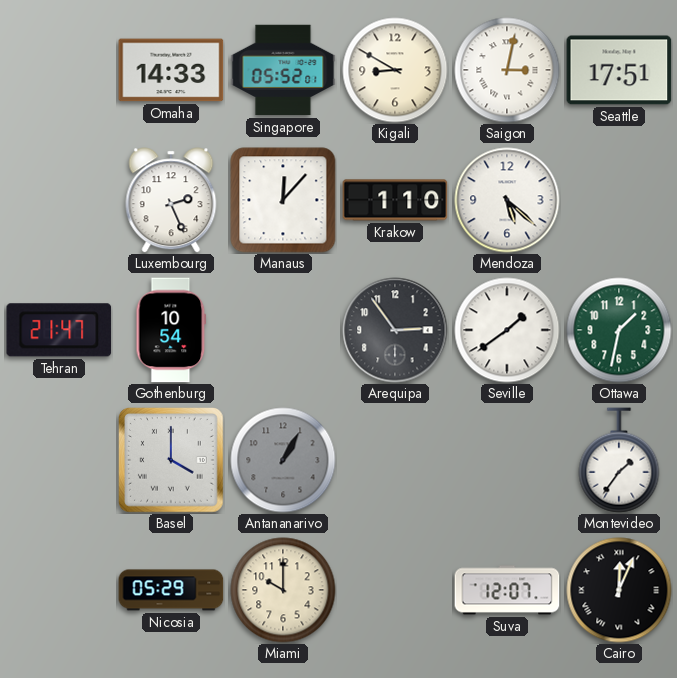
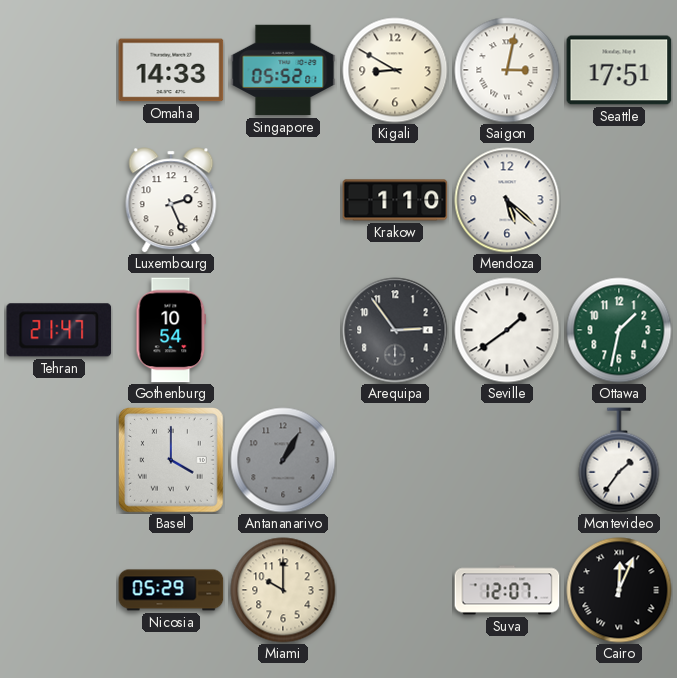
Manaus: 12:07 -> none (283, 200)
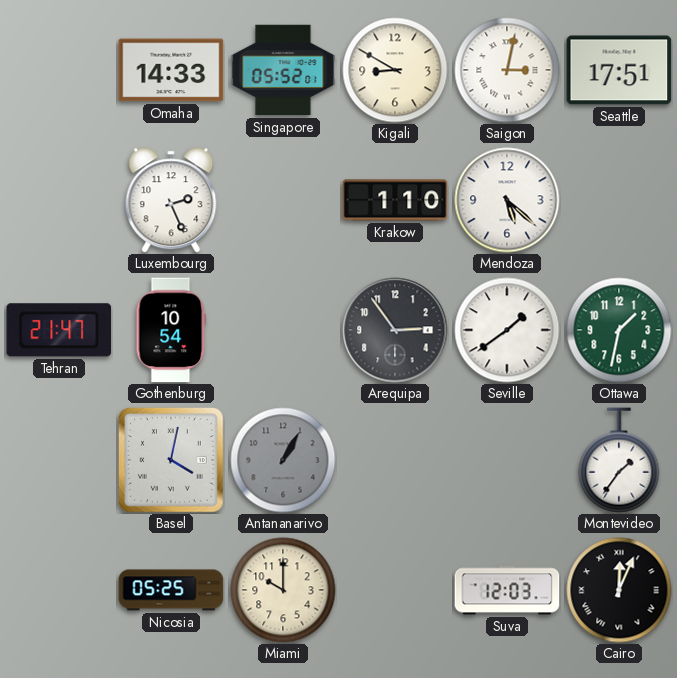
Basel: 4:00 -> 4:02 (172, 461)
Nicosia: 05:29 -> 05:25 (171, 590)
Suva: 12:07 -> 12:03 (507, 590)
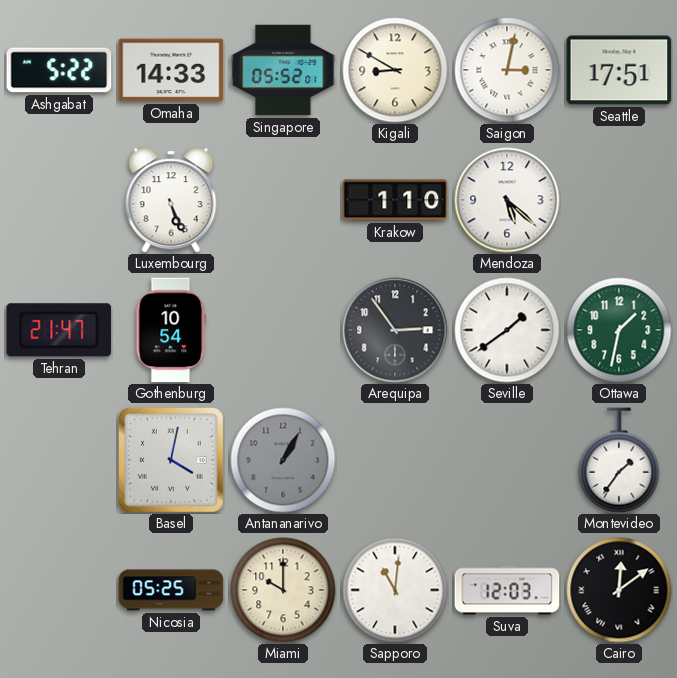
Ashgabat: none -> 5:22 (59, 70)
Luxembourg: 2:26 -> 5:26 (171, 200)
Sapporo: none -> 11:01 (395, 590)
Cairo: 12:04 -> 12:09 (619, 590)
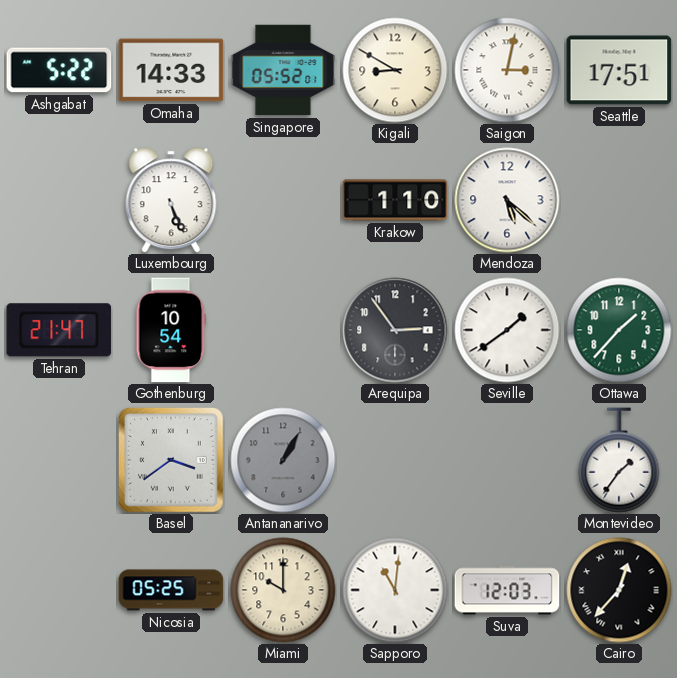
Ottawa: 1:32 -> 1:37 (619, 330)
Basel: 4:02 -> 3:39 (172, 461)
Cairo: 12:09 -> 12:37 (619, 590)
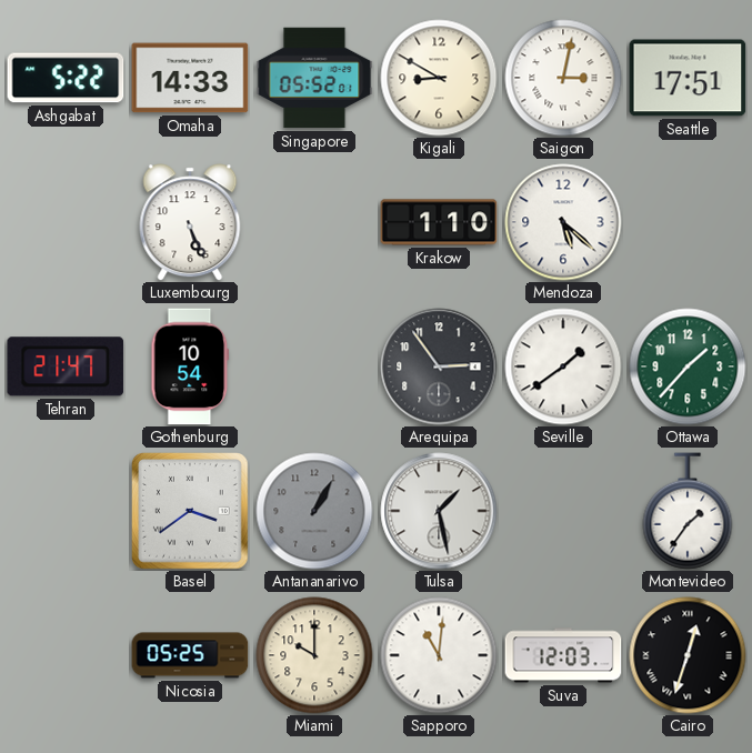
Tulsa: none -> 1:28 (439, 511)
Cairo: 12:37 -> 12:33 (688, 655)
